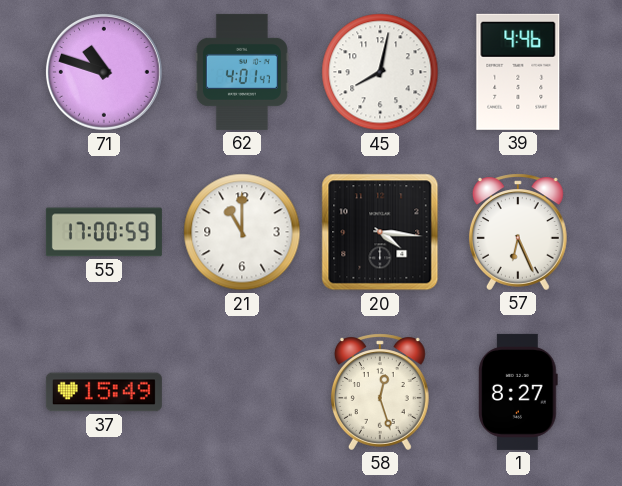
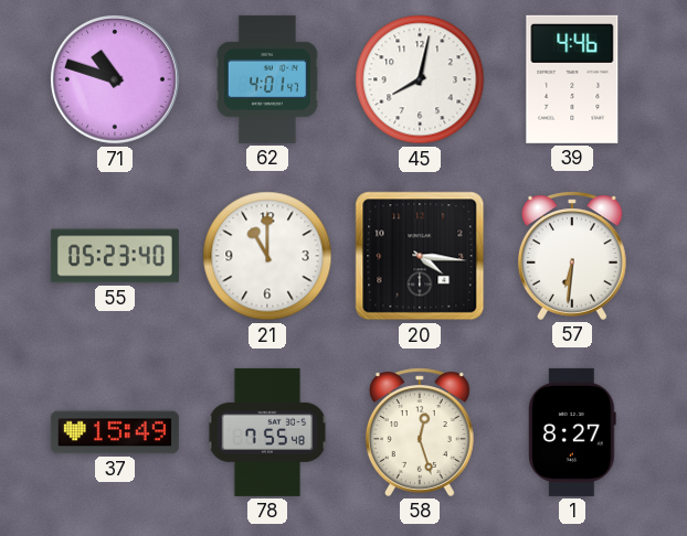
55: 17:00 -> 05:23 (115, 256)
57: 6:26 -> 6:31 (572, 256)
78: none -> 7:55 (267, 432)
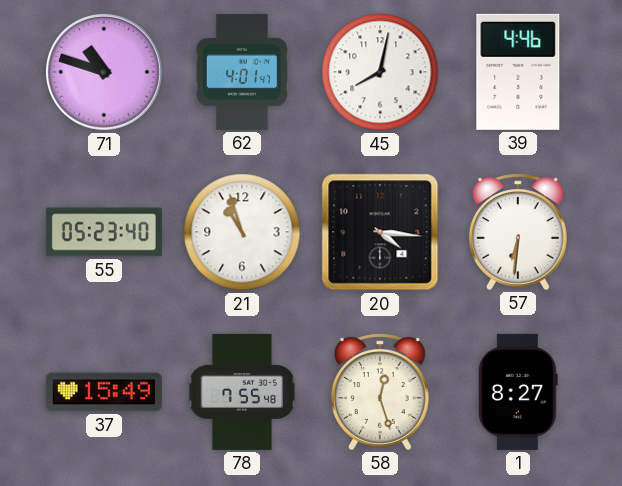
21: 11:00 -> 10:57 (242, 232)
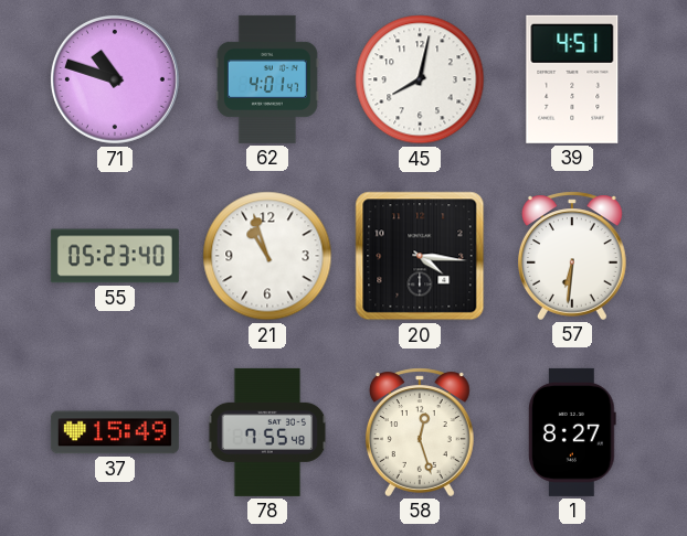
39: 4:46 -> 4:51 (572, 79)
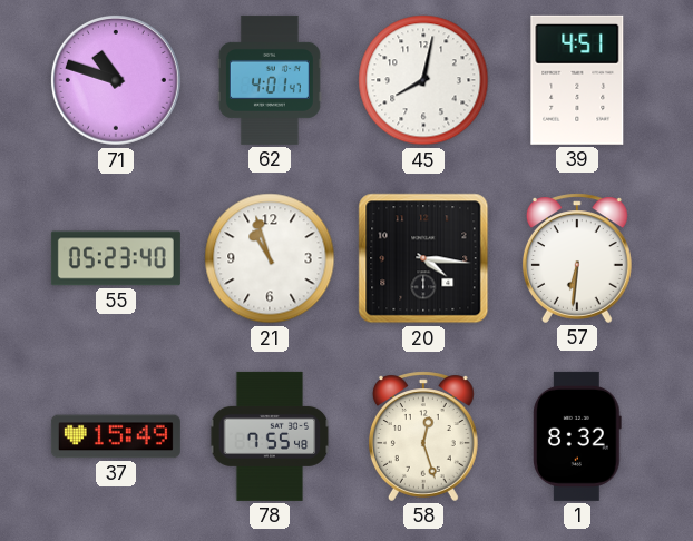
1: 8:27 -> 8:32 (578, 436)
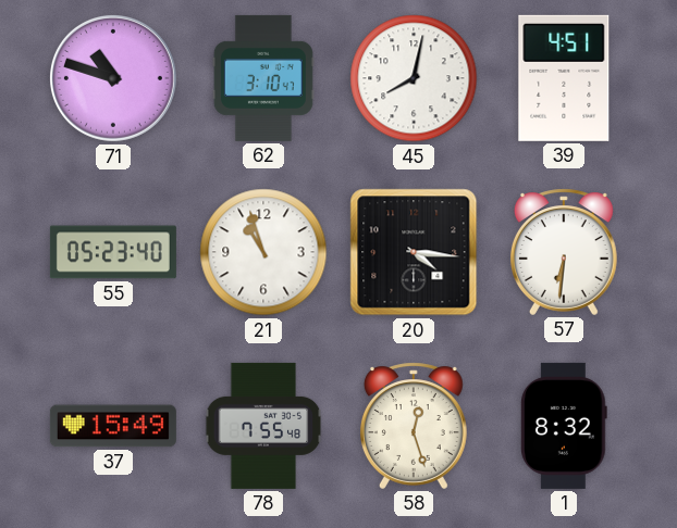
62: 4:01 -> 3:10 (263, 78)
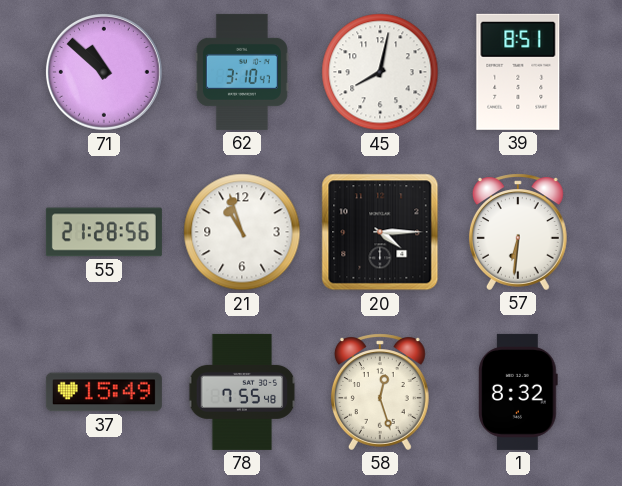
71: 10:48 -> 10:52 (104, 72)
39: 4:51 -> 8:51 (518, 72)
55: 05:23 -> 21:28 (104, 232)
20: 4:16 -> 4:15 (380, 232)
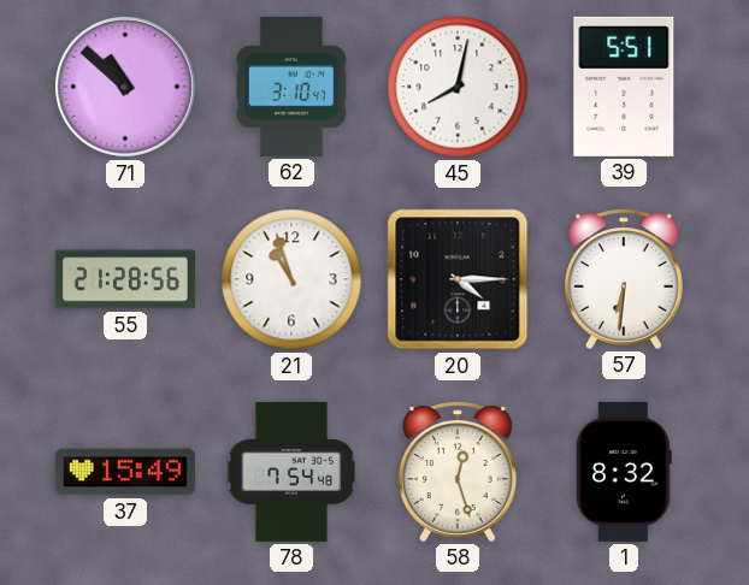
39: 8:51 -> 5:51 (624, 87)
78: 7:55 -> 7:54 (291, 472)
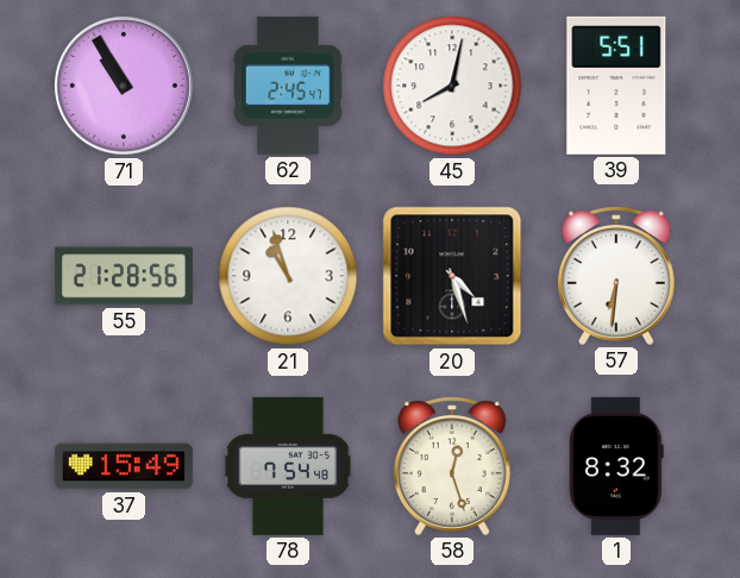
71: 10:52 -> 10:55 (124, 86)
62: 3:10 -> 2:45 (288, 86)
20: 4:15 -> 4:27 (452, 276)
